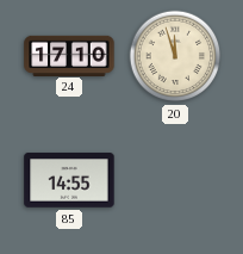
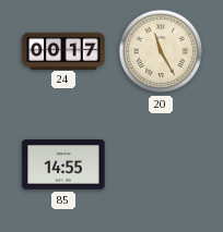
24: 17:10 -> 00:17 (63, 50)
20: 11:57 -> 11:25 (161, 51)
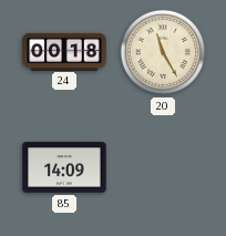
24: 00:17 -> 00:18 (64, 51)
85: 14:55 -> 14:09 (64, 167)
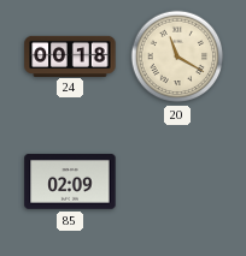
20: 11:25 -> 11:20 (177, 56)
85: 14:09 -> 02:09 (70, 181)
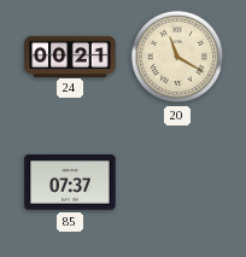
24: 00:18 -> 00:21 (70, 56)
85: 02:09 -> 07:37 (70, 182)
